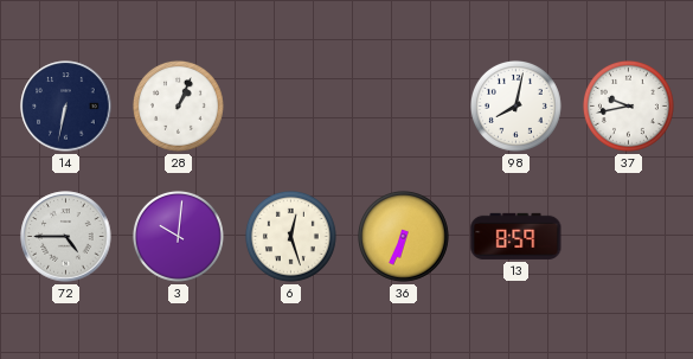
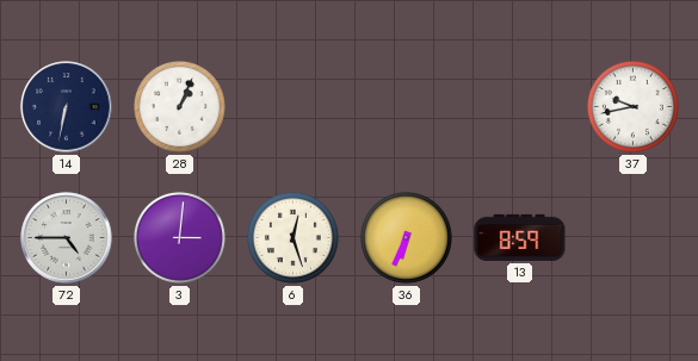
98: 8:02 -> none (515, 105)
3: 10:01 -> 3:01 (179, 237)
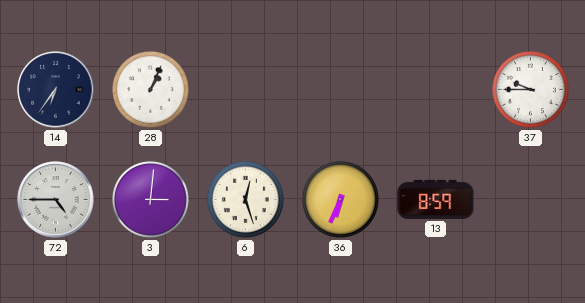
14: 6:32 -> 6:36 (56, 90)
37: 9:43 -> 9:45 (530, 89)
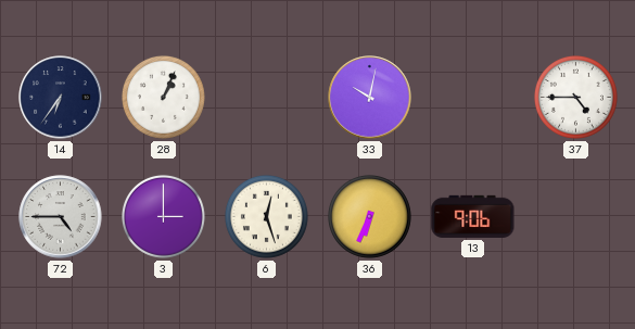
33: none -> 10:02 (370, 98)
37: 9:45 -> 4:45 (575, 97)
3: 3:01 -> 3:00 (163, 216)
13: 8:59 -> 9:06 (473, 216)
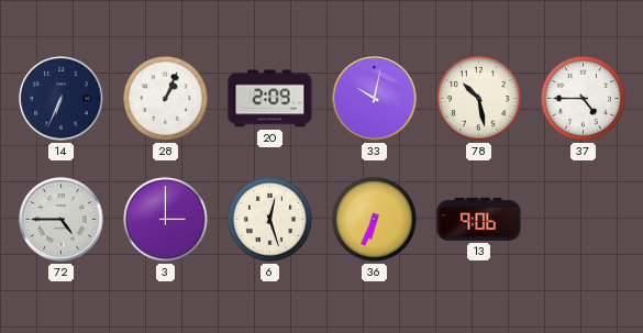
14: 6:36 -> 6:34 (62, 99)
20: none -> 2:09 (270, 99)
78: none -> 10:28 (478, 98)
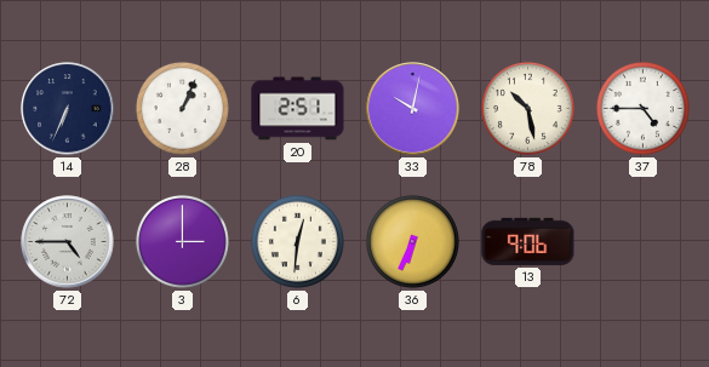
20: 2:09 -> 2:51 (298, 109)
6: 12:27 -> 12:31 (297, 241)
